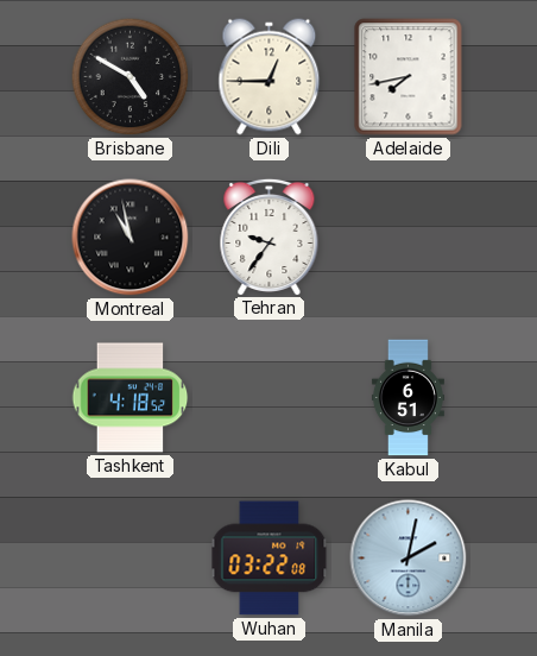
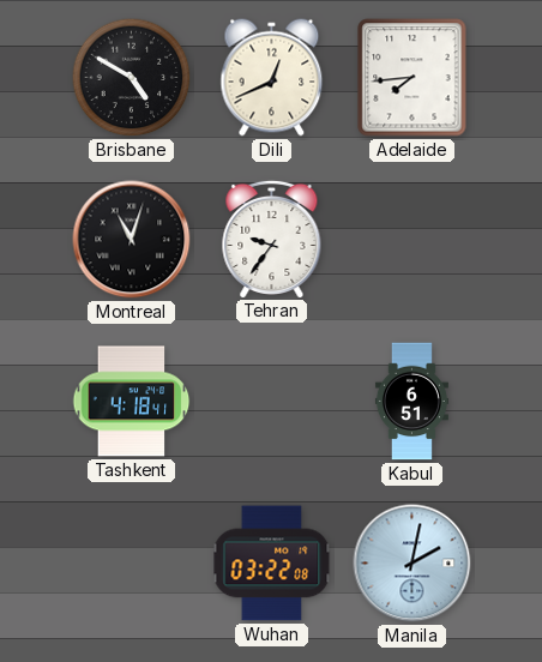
Dili: 12:45 -> 12:41 (272, 78)
Adelaide: 7:43 -> 7:44 (412, 78)
Montreal: 10:58 -> 11:03 (132, 240)
Tashkent: 4:18:52 -> 4:18:41 (132, 402)
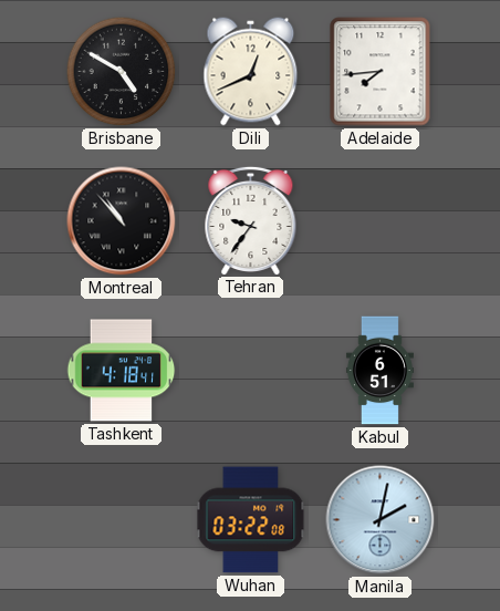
Montreal: 11:03 -> 10:53 (122, 221)
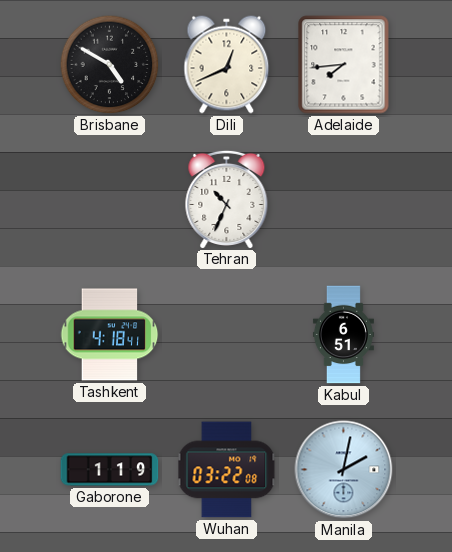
Montreal: 10:53 -> none (122, 221)
Tehran: 9:36 -> 10:34 (227, 199)
Gaborone: none -> 1:19 (110, 470)
